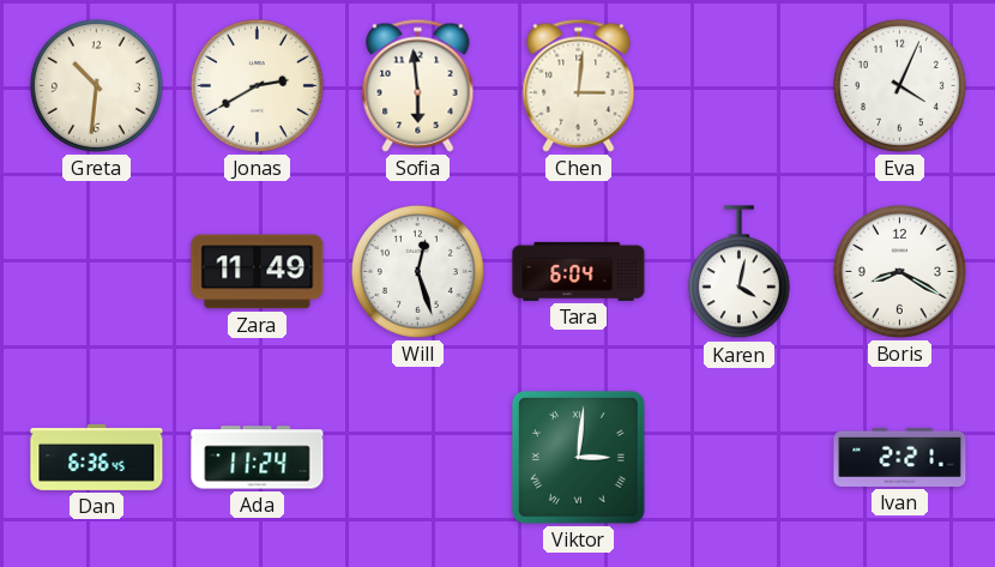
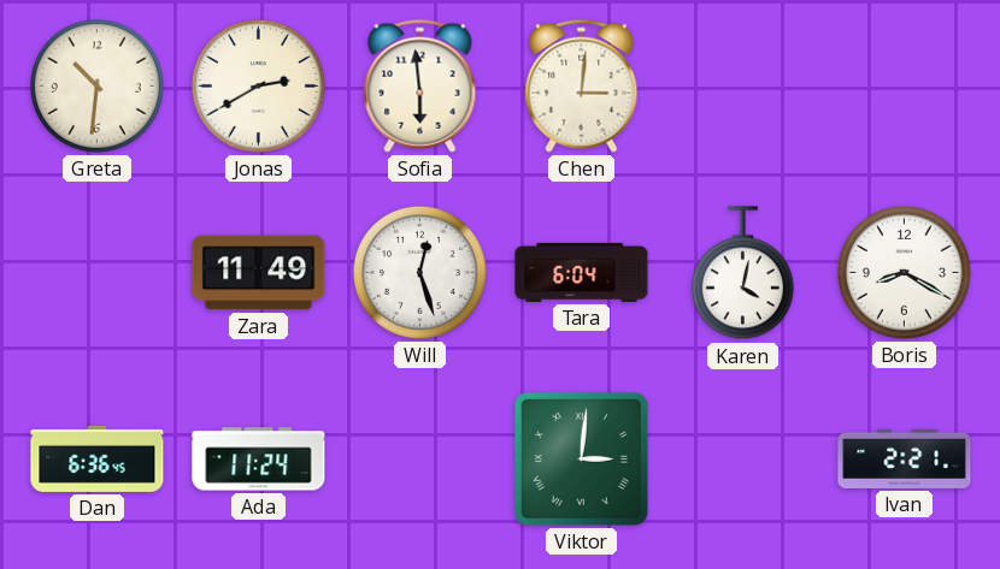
Eva: 4:04 -> none (899, 85)
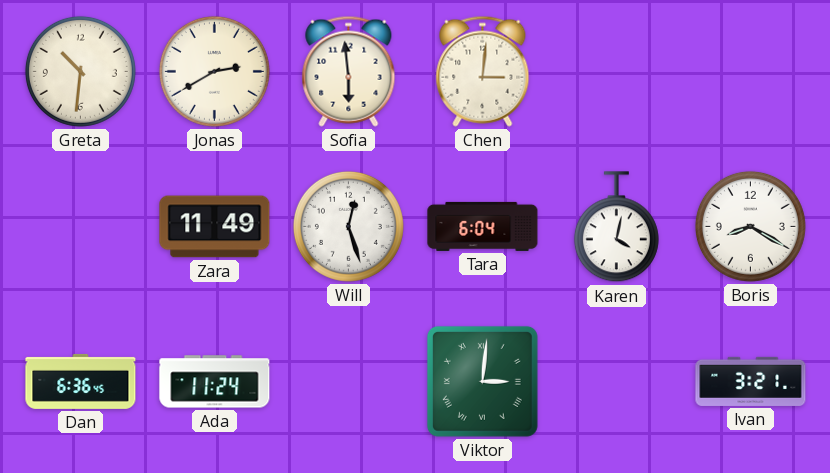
Ivan: 2:21 -> 3:21 (751, 381)
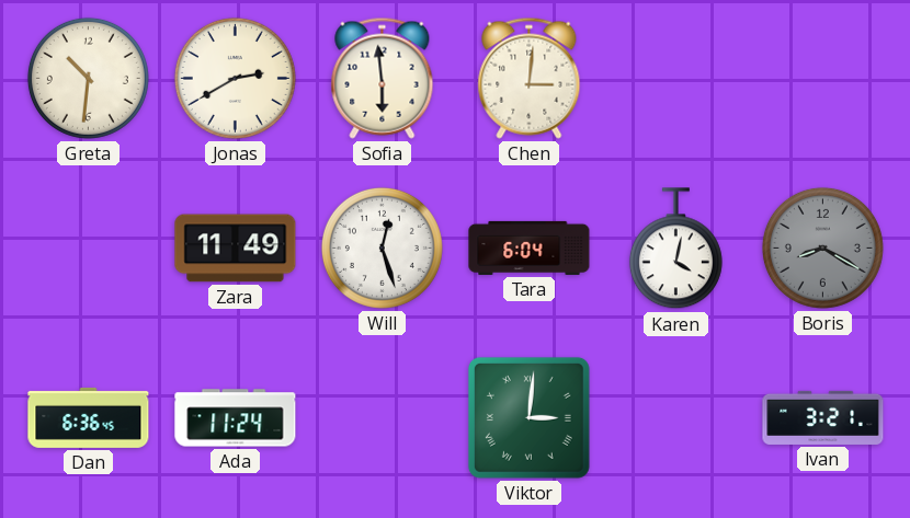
Boris dial: white -> grey (822, 248)
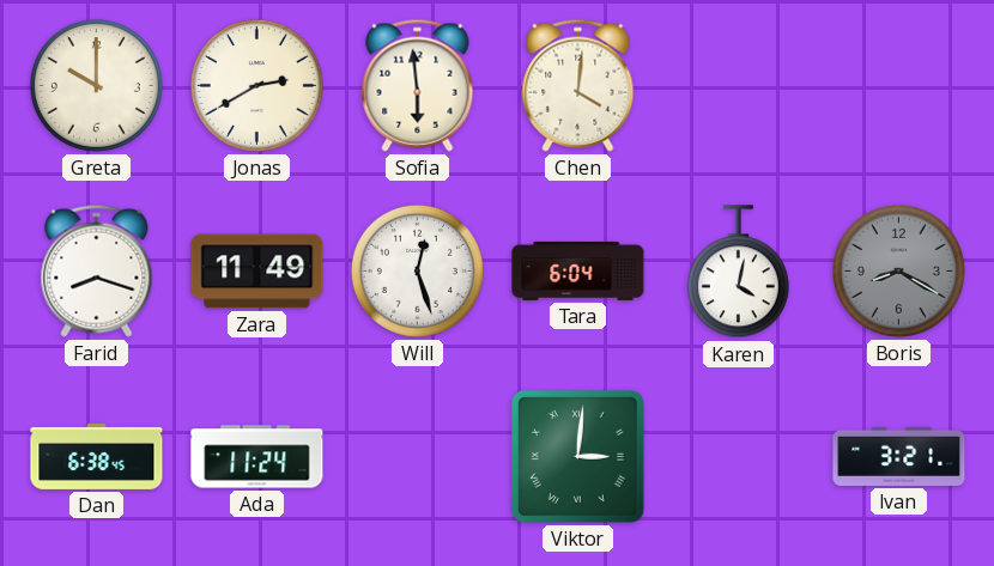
Greta: 10:31 -> 10:00 (96, 85)
Chen: 3:01 -> 4:01 (578, 85)
Farid: none -> 8:18 (97, 270)
Dan: 6:36 -> 6:38 (97, 456)
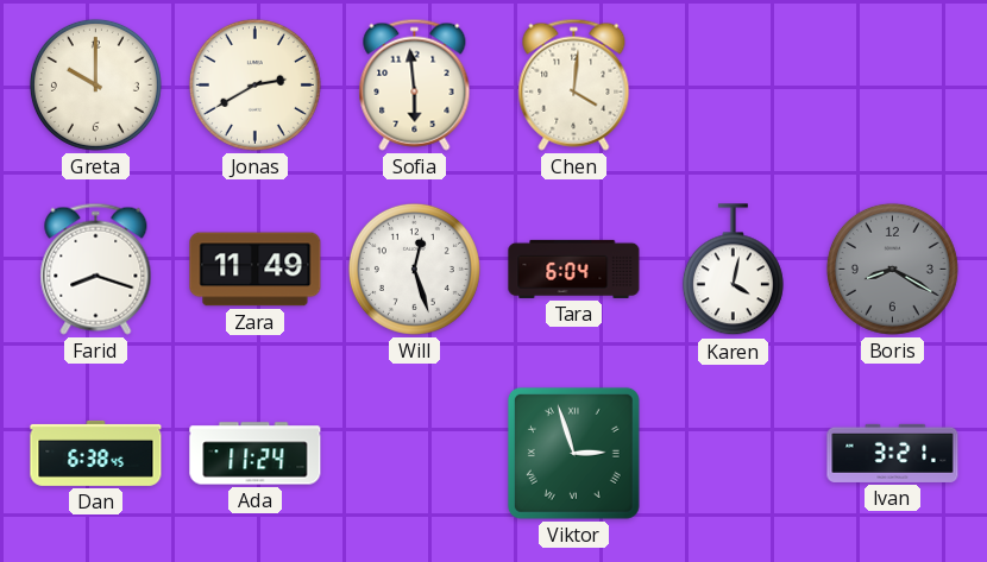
Viktor: 3:01 -> 2:57 (573, 453)
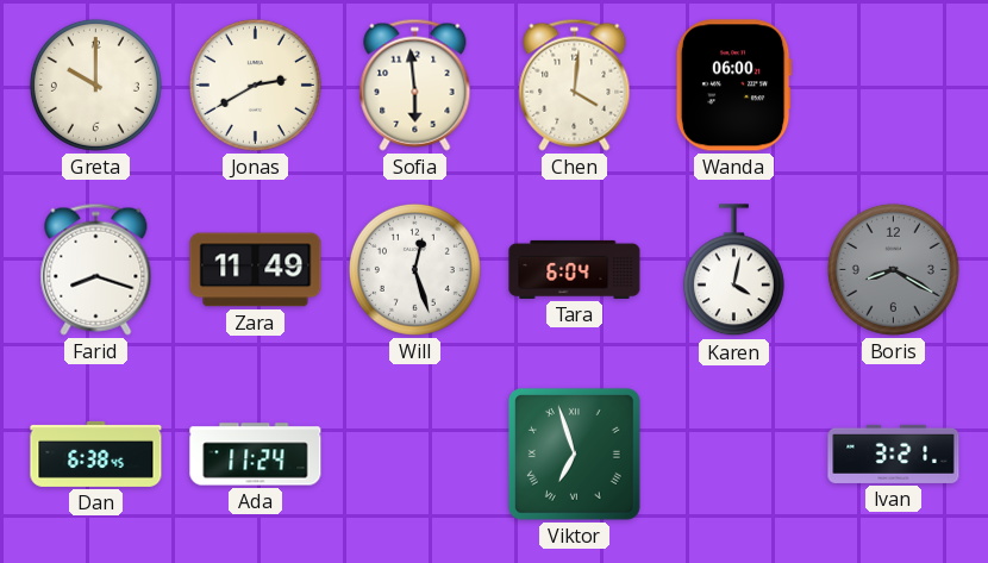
Wanda: none -> 06:00 (733, 86)
Viktor: 2:57 -> 6:57 (574, 453)
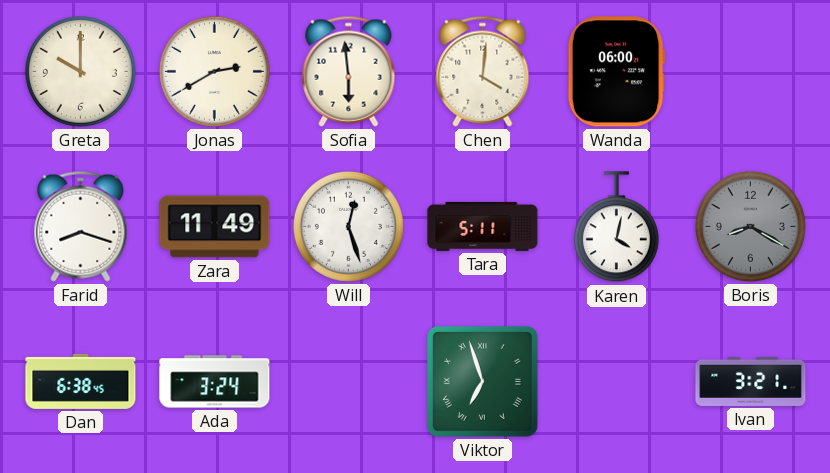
Tara: 6:04 -> 5:11 (483, 226)
Ada: 11:24 -> 3:24 (215, 382)
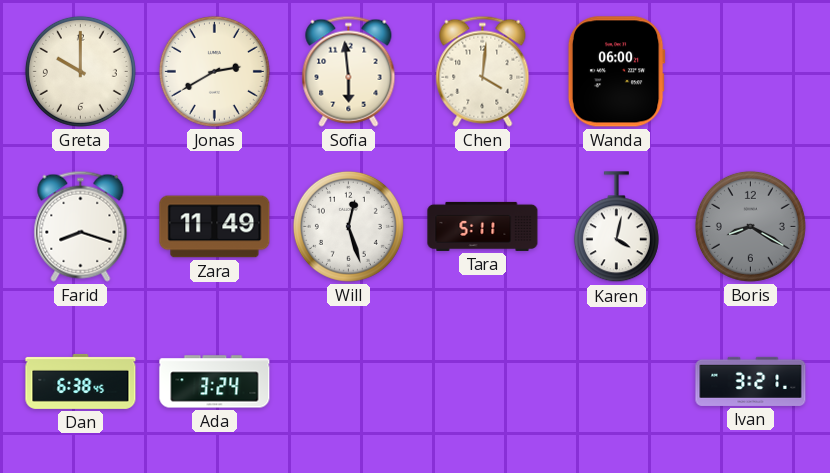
Viktor: 6:57 -> none (482, 381)
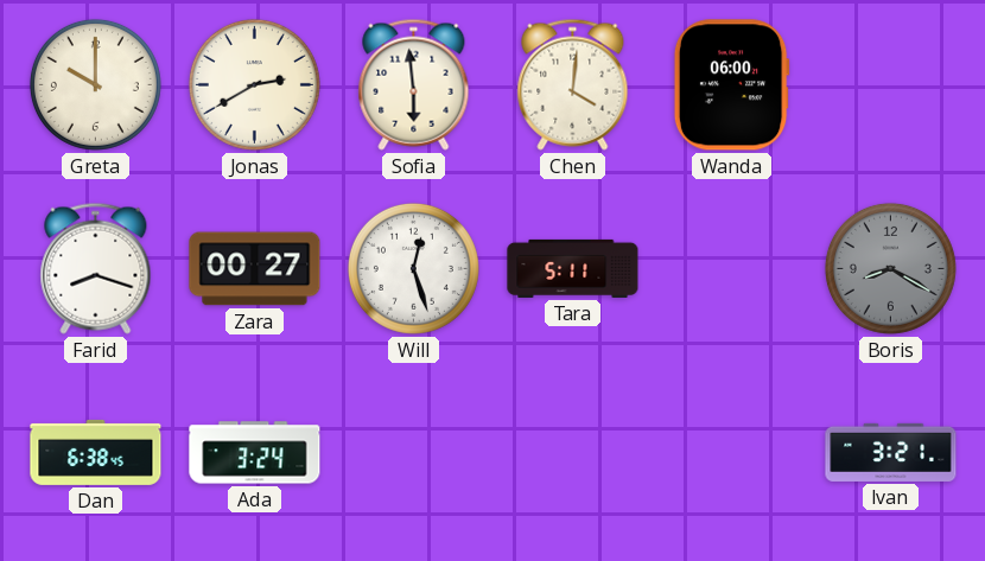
Zara: 11:49 -> 00:27 (255, 269)
Karen: 4:02 -> none (616, 227)
